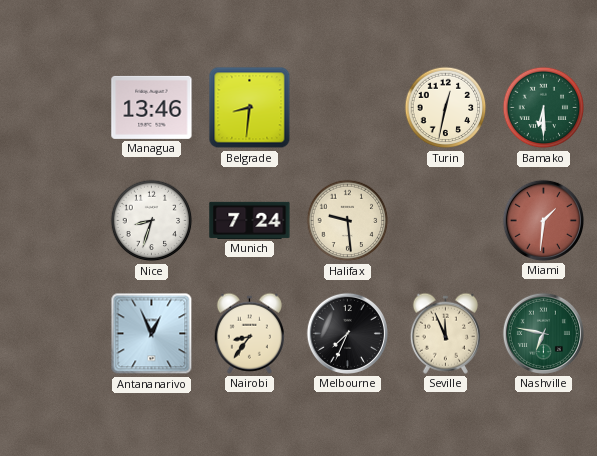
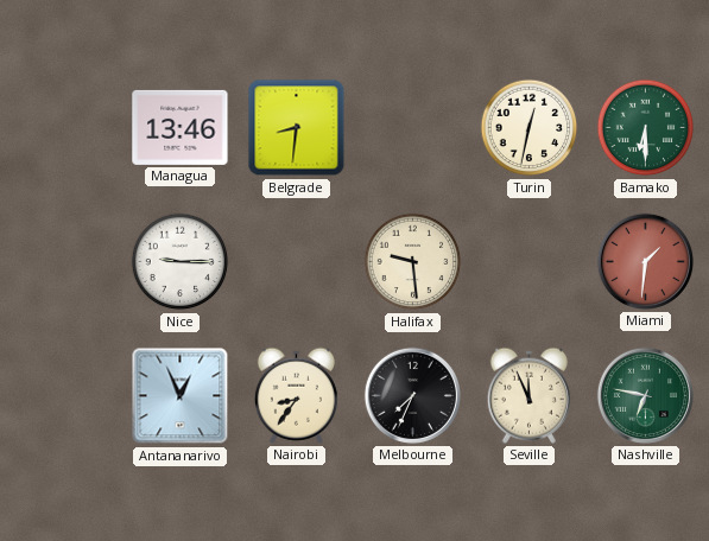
Nice: 8:33 -> 9:15 (181, 262)
Munich: 7:24 -> none (250, 220)
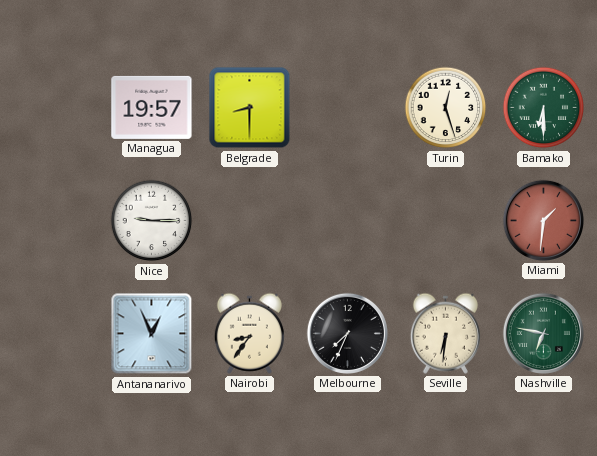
Managua: 13:46 -> 19:57 (152, 107)
Belgrade: 8:31 -> 8:30 (250, 108)
Turin: 12:32 -> 12:27 (446, 108)
Halifax: 9:29 -> none (413, 262)
Seville: 11:56 -> 6:31 (445, 333)
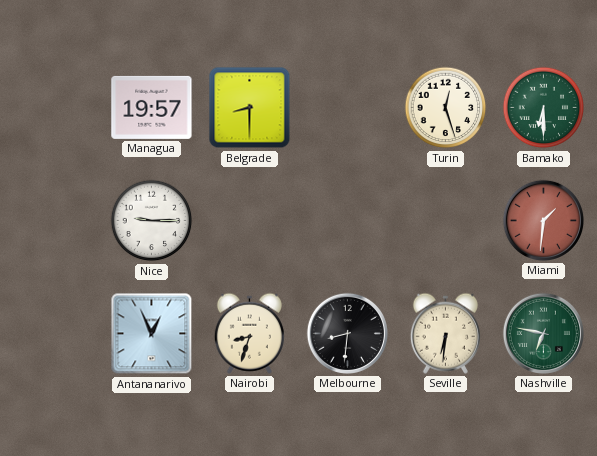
Nairobi: 8:36 -> 8:33 (249, 333)
Melbourne: 7:34 -> 8:31 (347, 333)
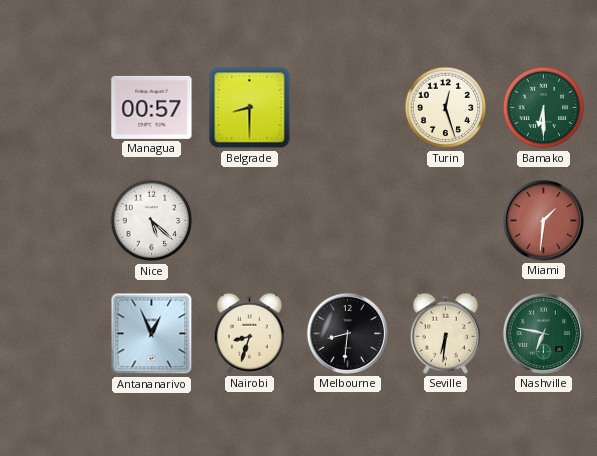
Managua: 19:57 -> 00:57 (152, 107)
Nice: 9:15 -> 5:22 (152, 221)
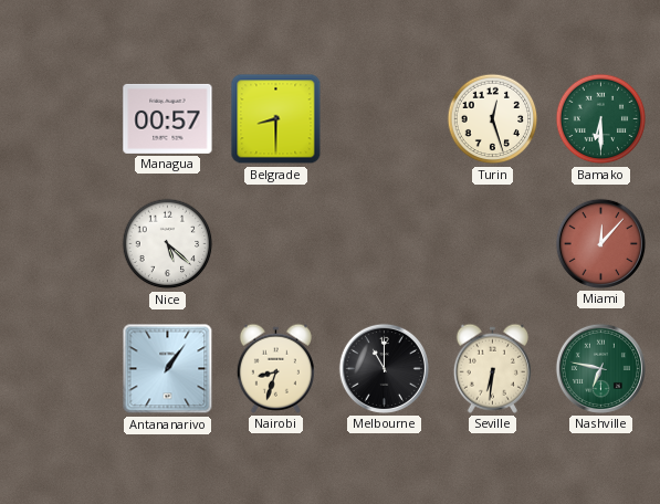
Miami: 1:31 -> 12:07 (600, 243)
Antananarivo: 12:56 -> 1:06 (168, 369)
Melbourne: 8:31 -> 11:00 (384, 368)
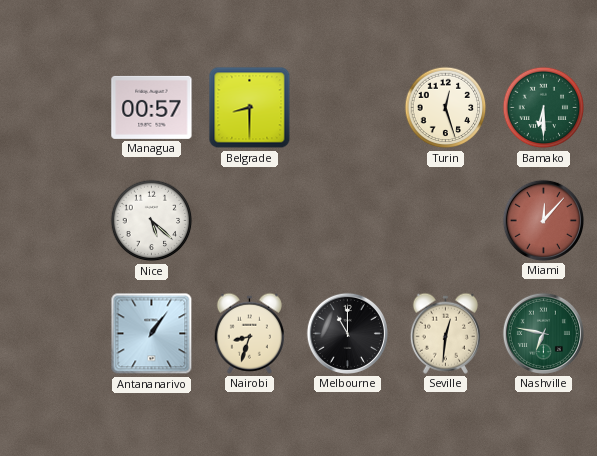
Seville: 6:31 -> 12:31 (445, 333)
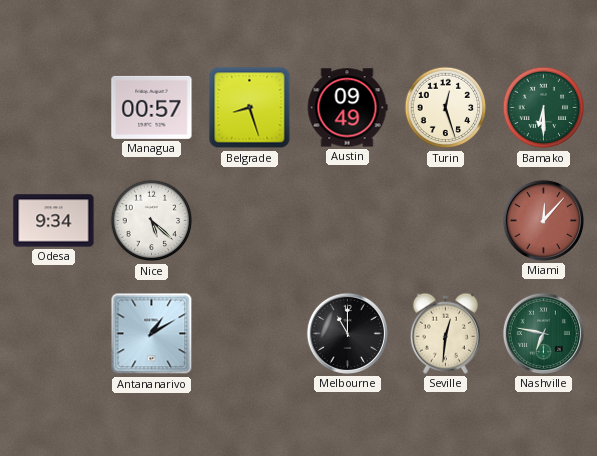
Belgrade: 8:30 -> 8:27 (250, 108)
Austin: none -> 09:49 (347, 108)
Odesa: none -> 9:34 (54, 221)
Antananarivo: 1:06 -> 1:10 (152, 334)
Nairobi: 8:33 -> none (249, 333)
